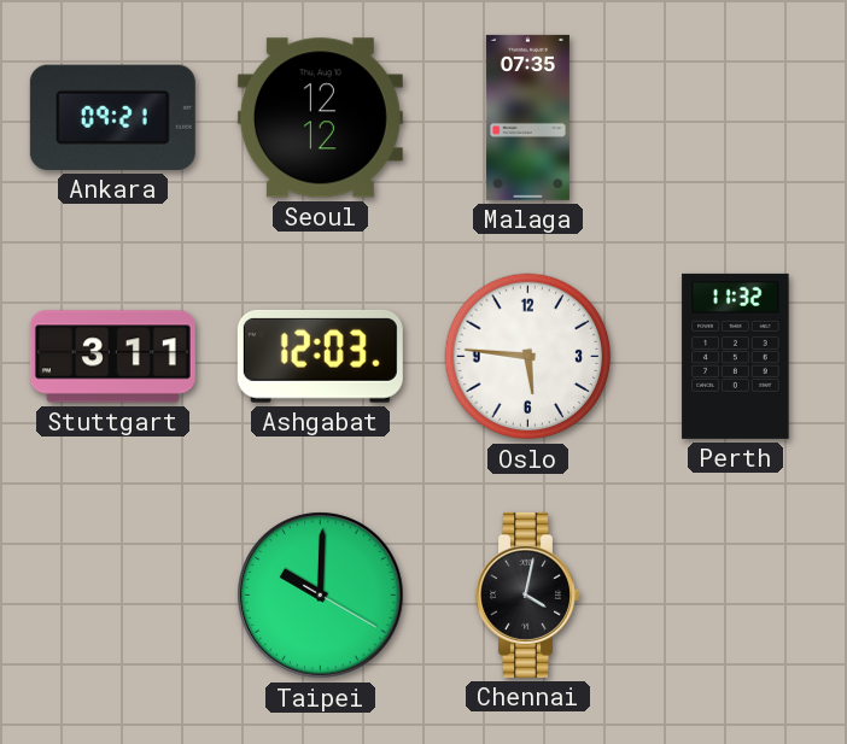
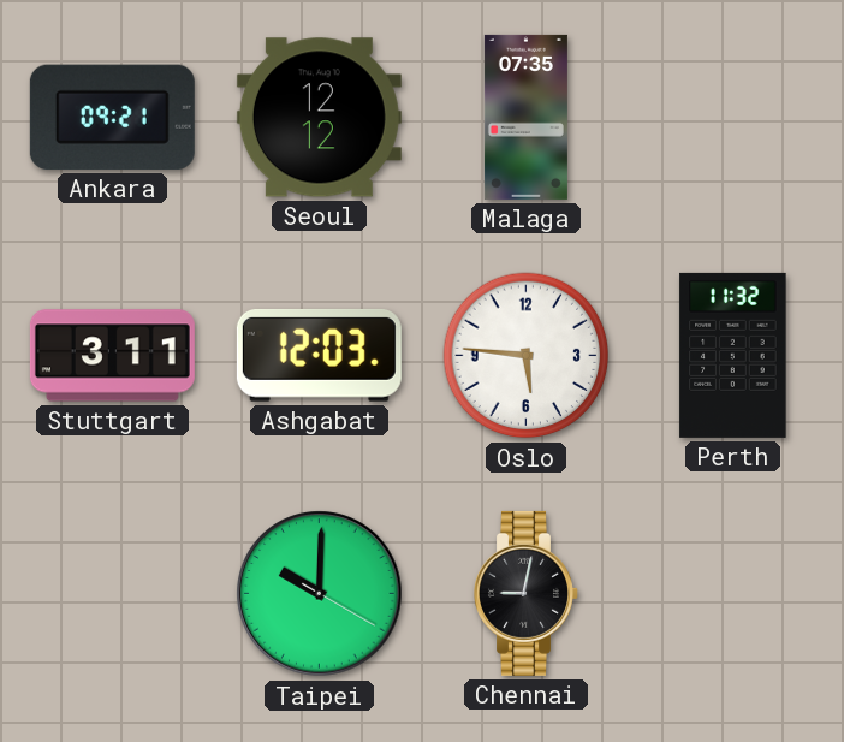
Chennai: 4:02 -> 9:02 (527, 593)
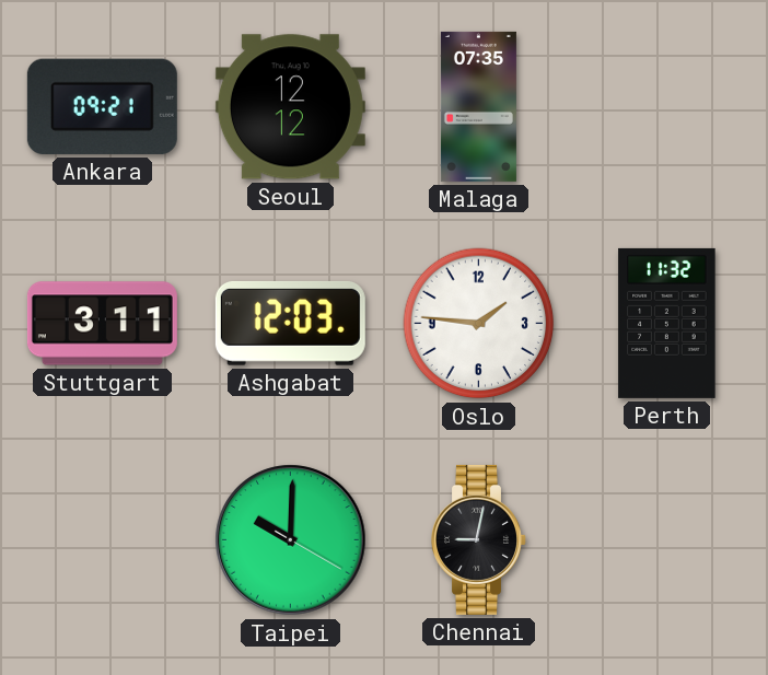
Oslo: 5:46 -> 1:46 (479, 324)
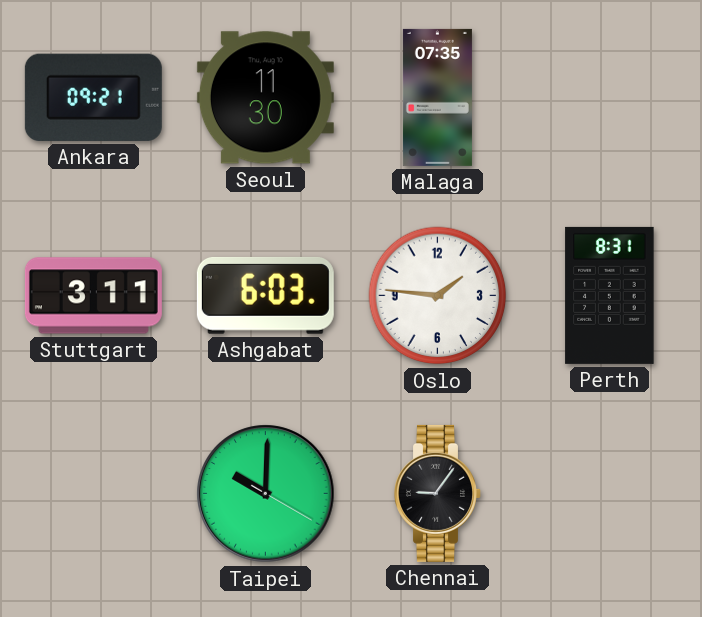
Seoul: 12:12 -> 11:30 (265, 98)
Ashgabat: 12:03 -> 6:03 (265, 295)
Perth: 11:32 -> 8:31 (610, 295)
Chennai: 9:02 -> 9:06 (438, 493)
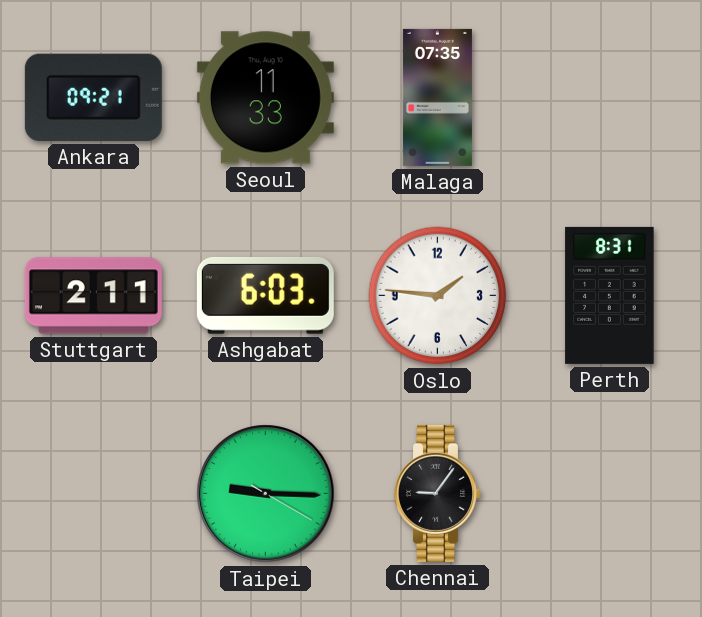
Seoul: 11:30 -> 11:33 (265, 98)
Stuttgart: 3:11 -> 2:11 (93, 296)
Taipei: 10:00 -> 9:15 (266, 494)
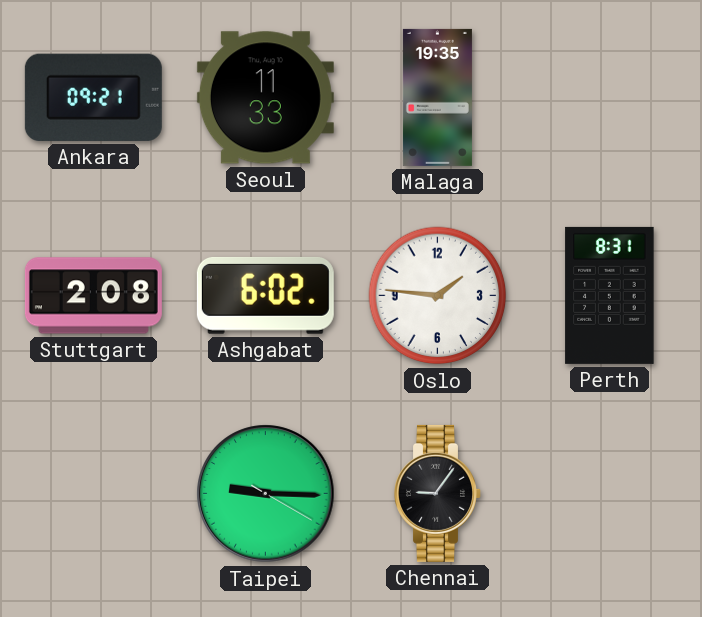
Malaga: 07:35 -> 19:35 (437, 97)
Stuttgart: 2:11 -> 2:08 (93, 296)
Ashgabat: 6:03 -> 6:02 (265, 295)
